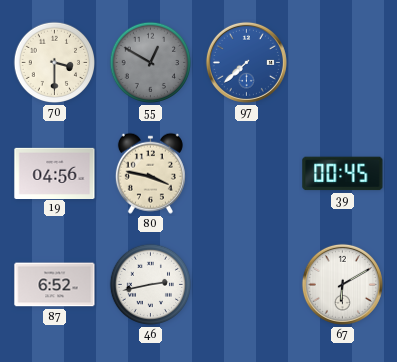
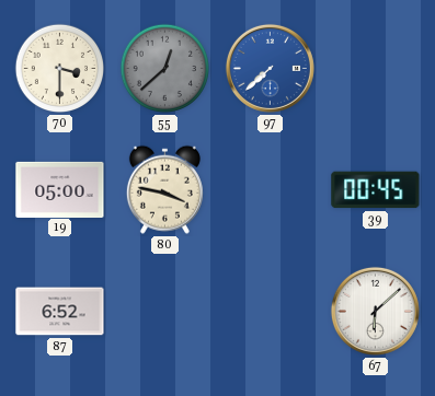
55: 12:50 -> 12:38 (165, 69)
19: 04:56 -> 05:00 (60, 189)
46: 2:43 -> none (151, 285)
67: 6:10 -> 6:08 (375, 311)
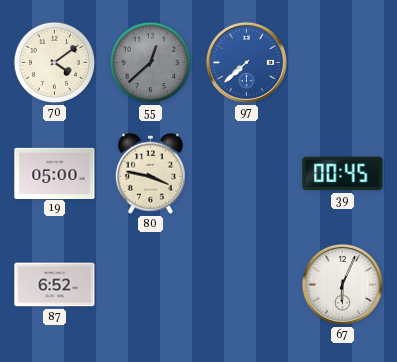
70: 3:30 -> 4:09 (55, 63)
67: 6:08 -> 6:04 (342, 284)
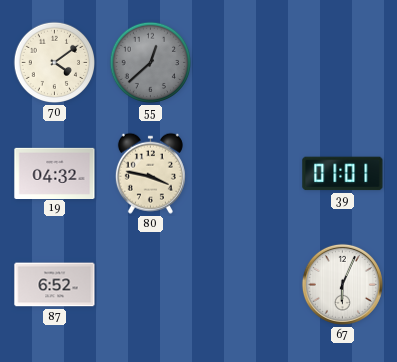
97: 7:38 -> none (246, 62)
19: 05:00 -> 04:32 (55, 173)
39: 00:45 -> 01:01 (343, 174)
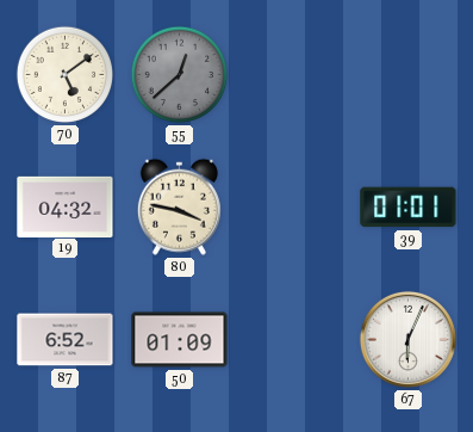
70: 4:09 -> 5:09 (66, 75)
50: none -> 01:09 (180, 340)
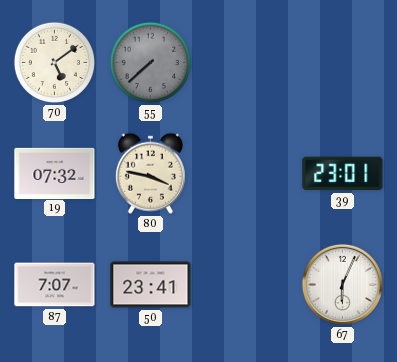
55: 12:38 -> 7:38 (151, 63)
19: 04:32 -> 07:32 (55, 173)
39: 01:01 -> 23:01 (343, 174)
87: 6:52 -> 7:07 (55, 285)
50: 01:09 -> 23:41 (151, 285)
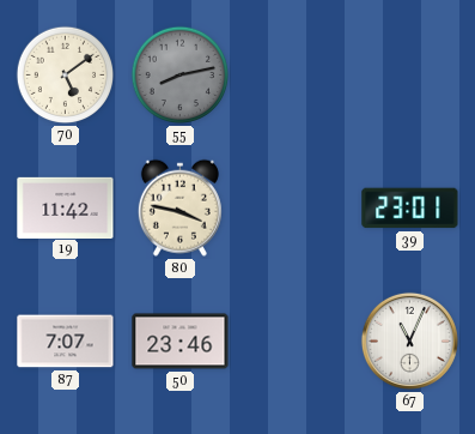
55: 7:38 -> 8:13 (181, 76)
19: 07:32 -> 11:42 (66, 207)
50: 23:41 -> 23:46 (181, 342)
67: 6:04 -> 11:04 (409, 340)
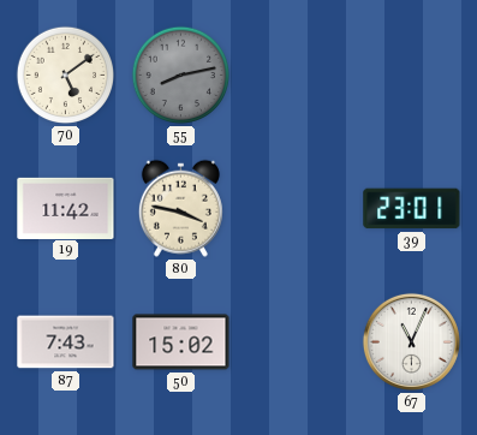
87: 7:07 -> 7:43 (66, 342)
50: 23:46 -> 15:02 (181, 342)
